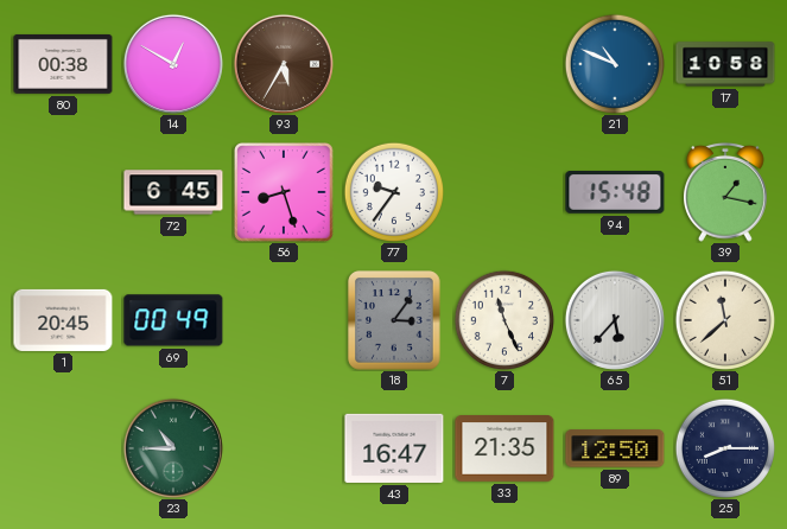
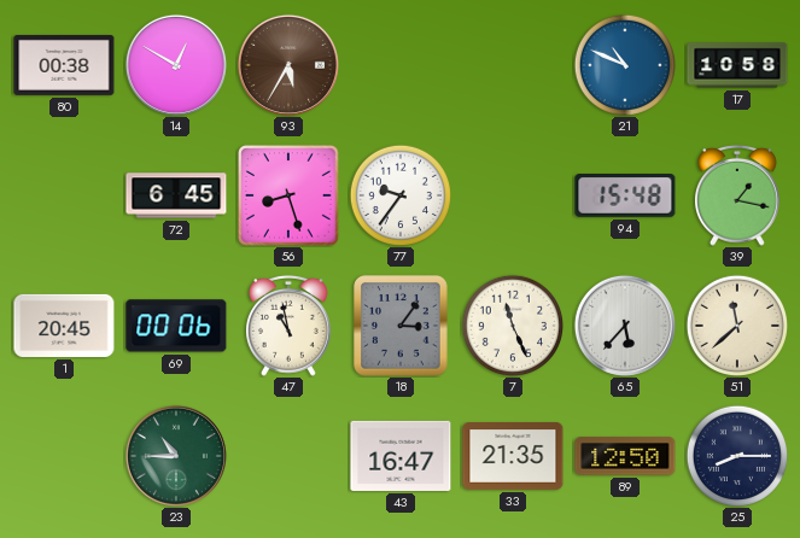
69: 00:49 -> 00:06 (176, 326)
47: none -> 10:58 (290, 326)
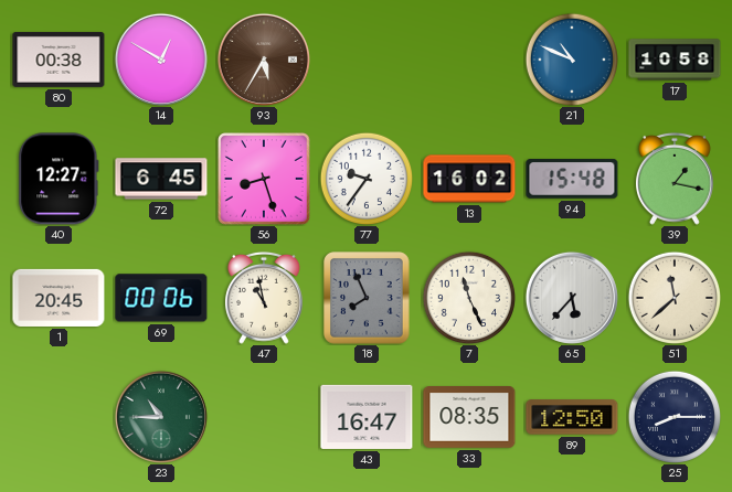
40: none -> 12:27 (59, 179)
13: none -> 16:02 (469, 179)
18: 3:06 -> 7:56 (367, 298)
33: 21:35 -> 08:35 (469, 417)
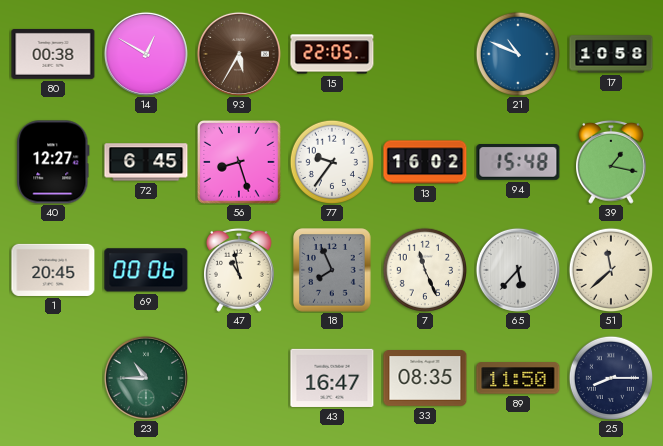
15: none -> 22:05 (332, 54)
89: 12:50 -> 11:50 (518, 378)
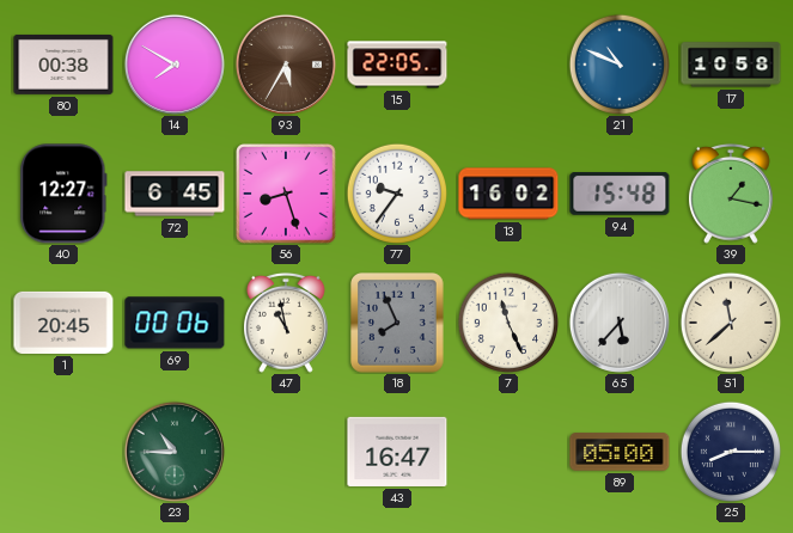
14: 12:50 -> 7:50 (175, 65)
33: 08:35 -> none (425, 378)
89: 11:50 -> 05:00 (620, 452)
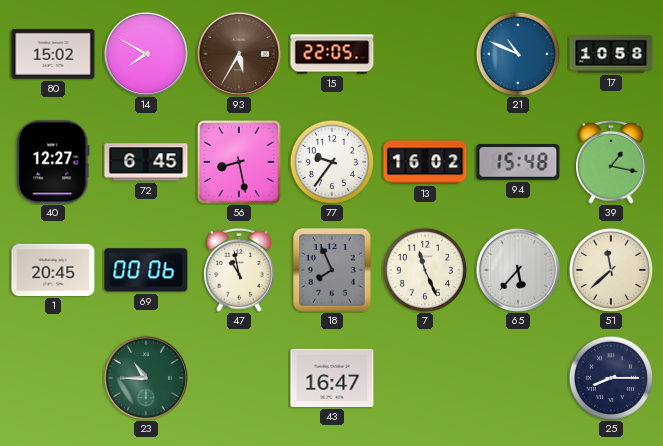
80: 00:38 -> 15:02 (53, 54)
56: 8:27 -> 8:28 (239, 162)
89: 05:00 -> none (620, 452)
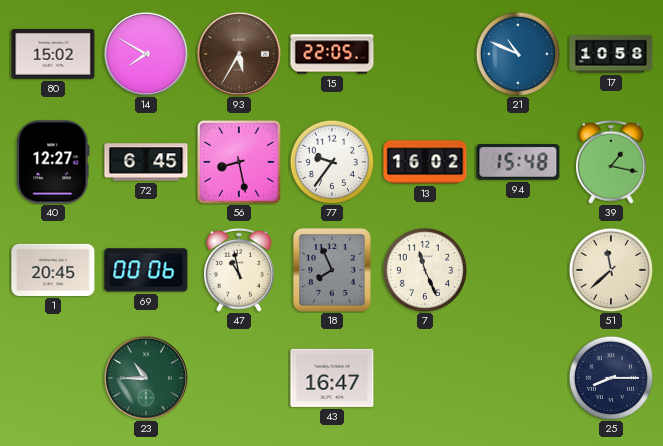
65: 5:37 -> none (518, 270)
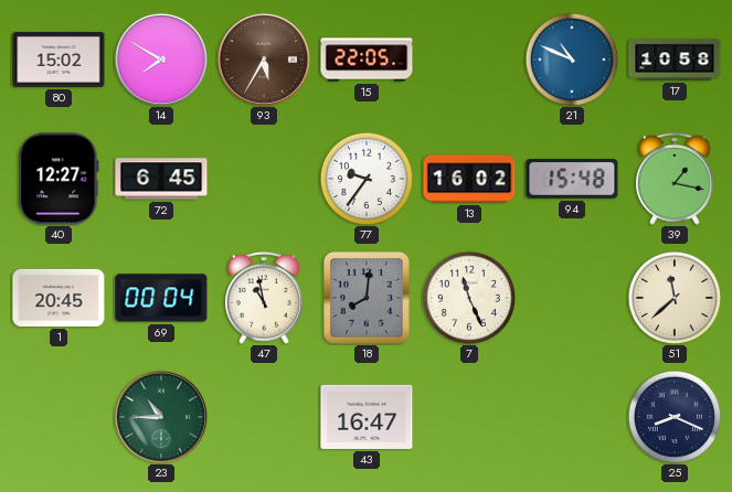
56: 8:28 -> none (239, 162)
69: 00:06 -> 00:04 (161, 298)
18: 7:56 -> 8:01 (367, 298)
25: 8:15 -> 8:19 (673, 416)
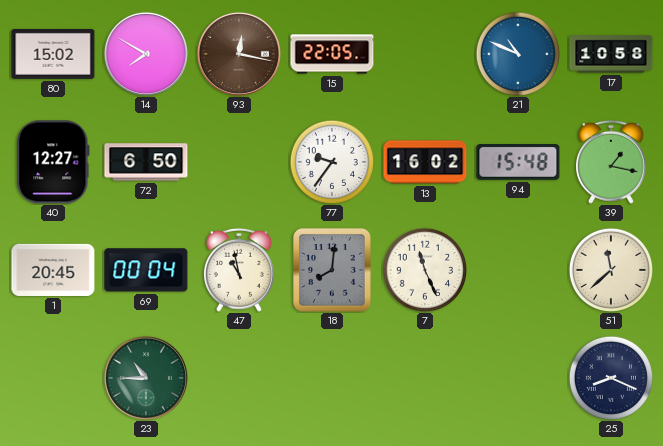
93: 5:35 -> 12:17 (239, 54)
72: 6:45 -> 6:50 (146, 162)
43: 16:47 -> none (367, 417)
